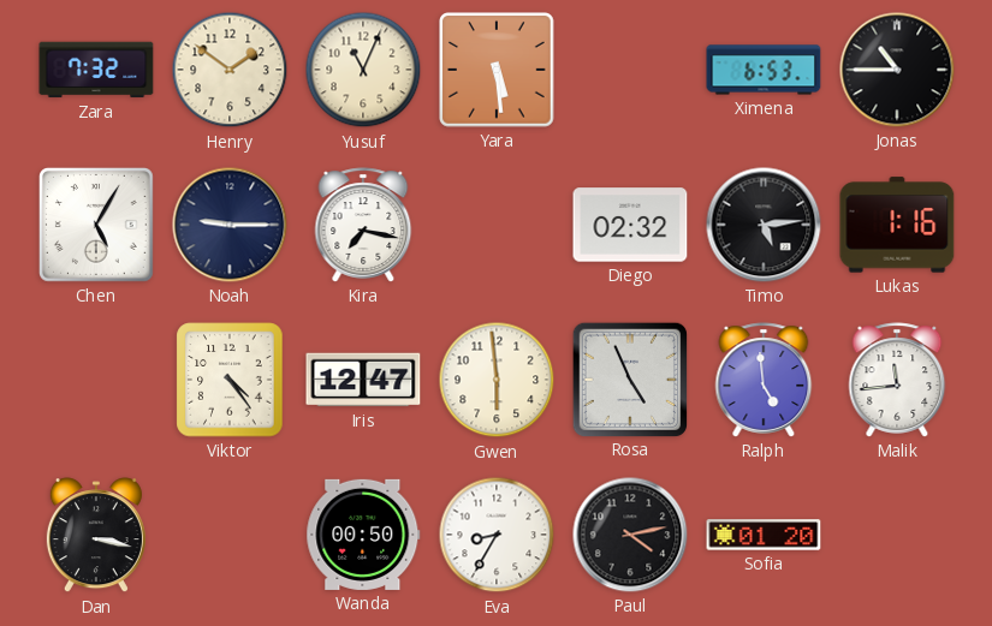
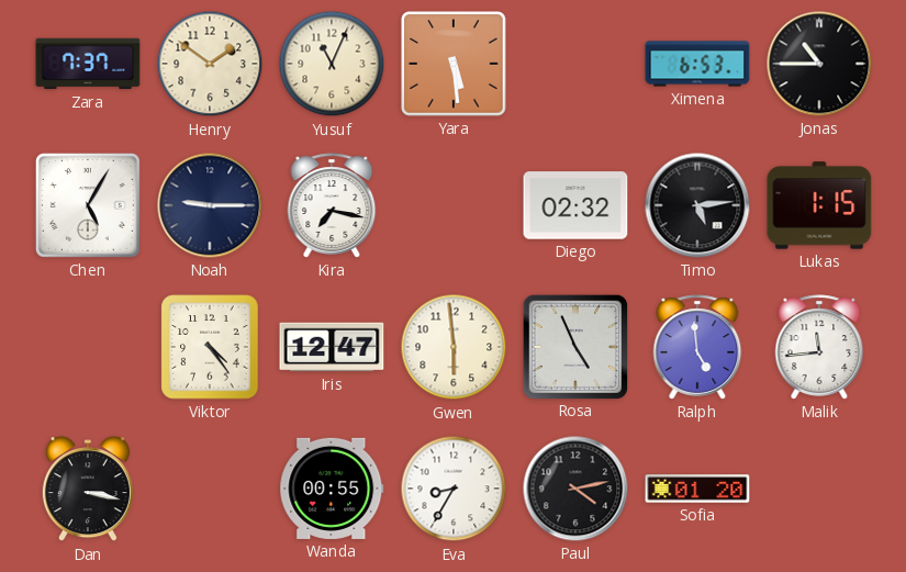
Zara: 7:32 -> 7:37 (88, 64)
Lukas: 1:16 -> 1:15 (819, 205)
Wanda: 00:50 -> 00:55 (332, 489)
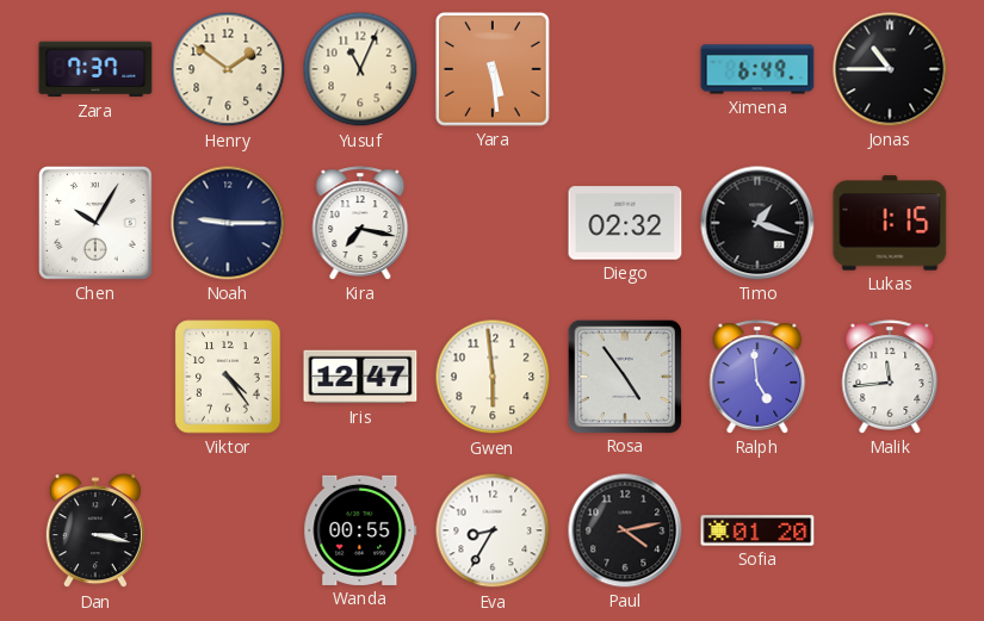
Ximena: 6:53 -> 6:49 (757, 69)
Chen: 5:05 -> 10:05 (95, 223)
Timo: 5:14 -> 1:18 (757, 223)
Rosa: 4:56 -> 4:54 (624, 375)
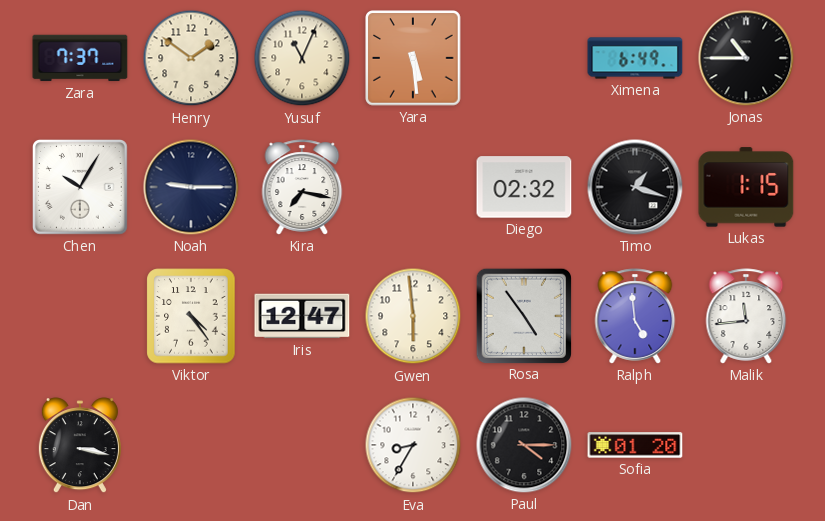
Wanda: 00:55 -> none (360, 530)
Paul: 4:13 -> 4:15 (524, 445)
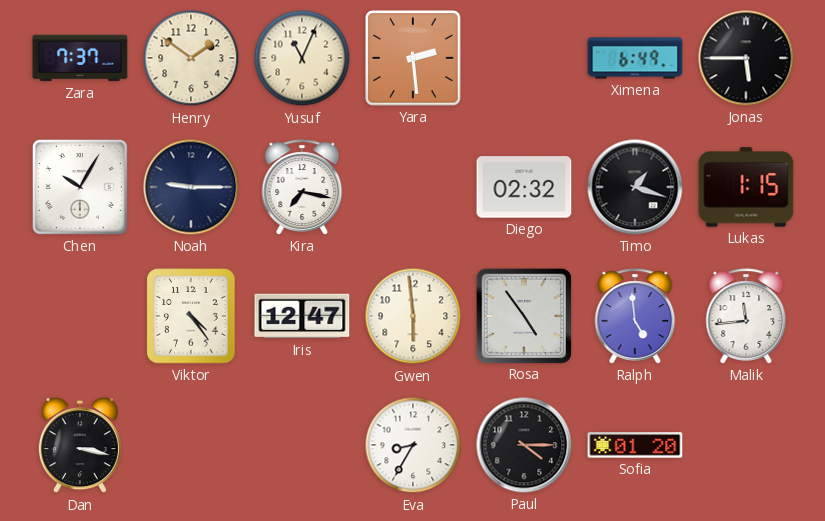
Yara: 5:29 -> 2:29 (414, 59)
Jonas: 10:45 -> 5:45 (746, 58)
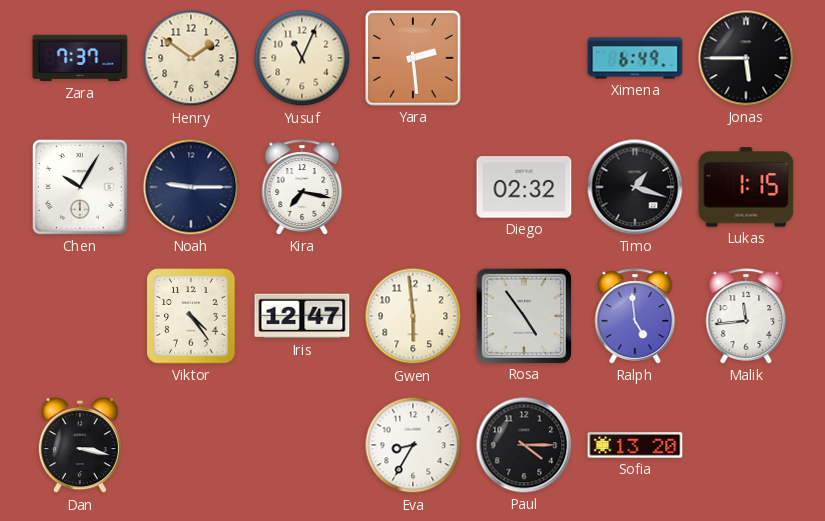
Sofia: 01:20 -> 13:20 (635, 445)
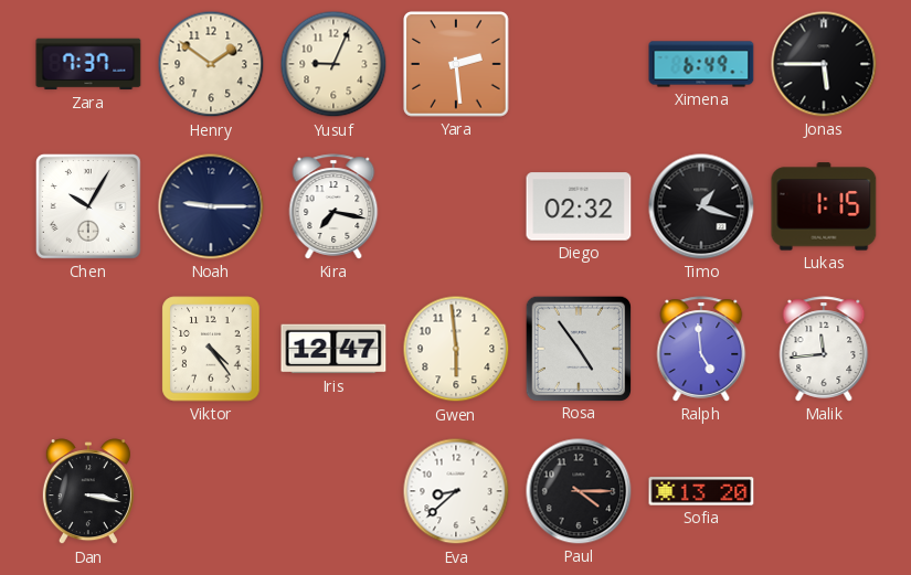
Yusuf: 11:04 -> 9:04 (333, 64)
Eva: 8:35 -> 8:38 (456, 491)
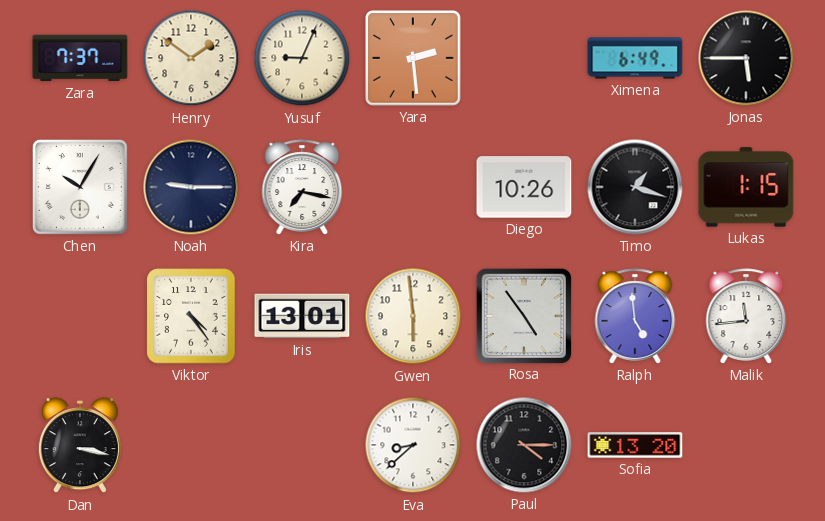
Diego: 02:32 -> 10:26 (524, 187)
Iris: 12:47 -> 13:01 (302, 316)
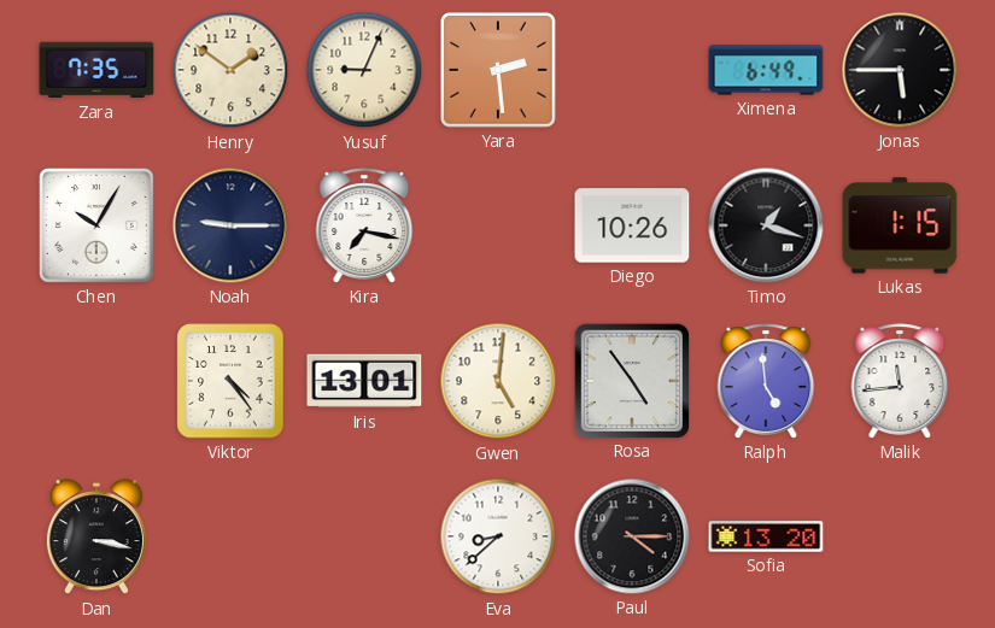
Zara: 7:37 -> 7:35 (96, 70)
Gwen: 5:59 -> 5:01 (498, 381)
